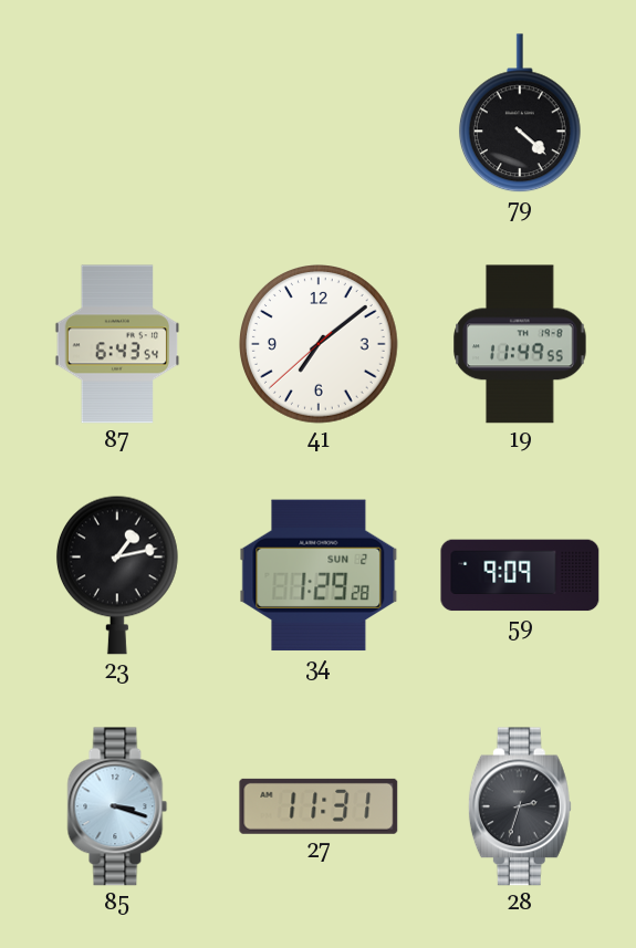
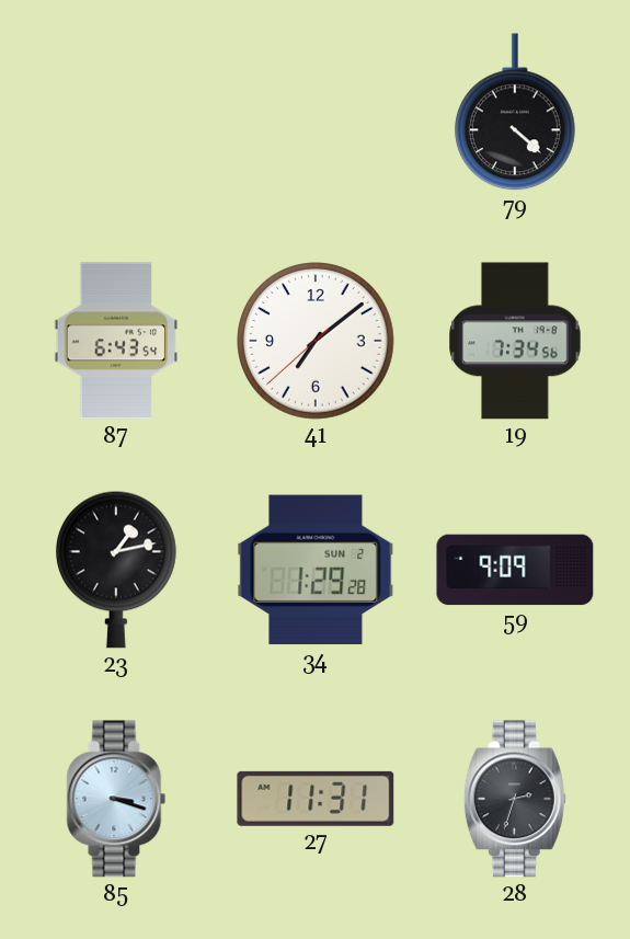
19: 11:49 -> 7:34 (515, 341)
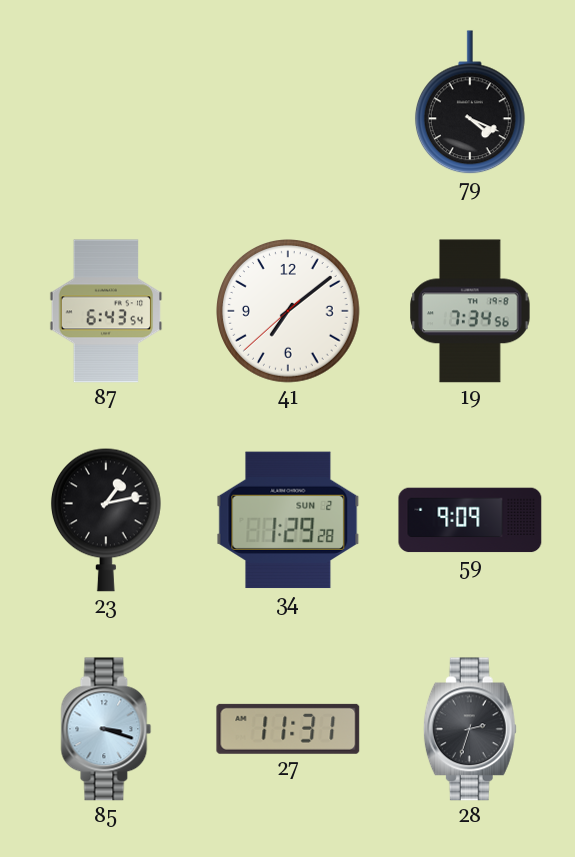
79: 4:22 -> 4:19 (470, 103)
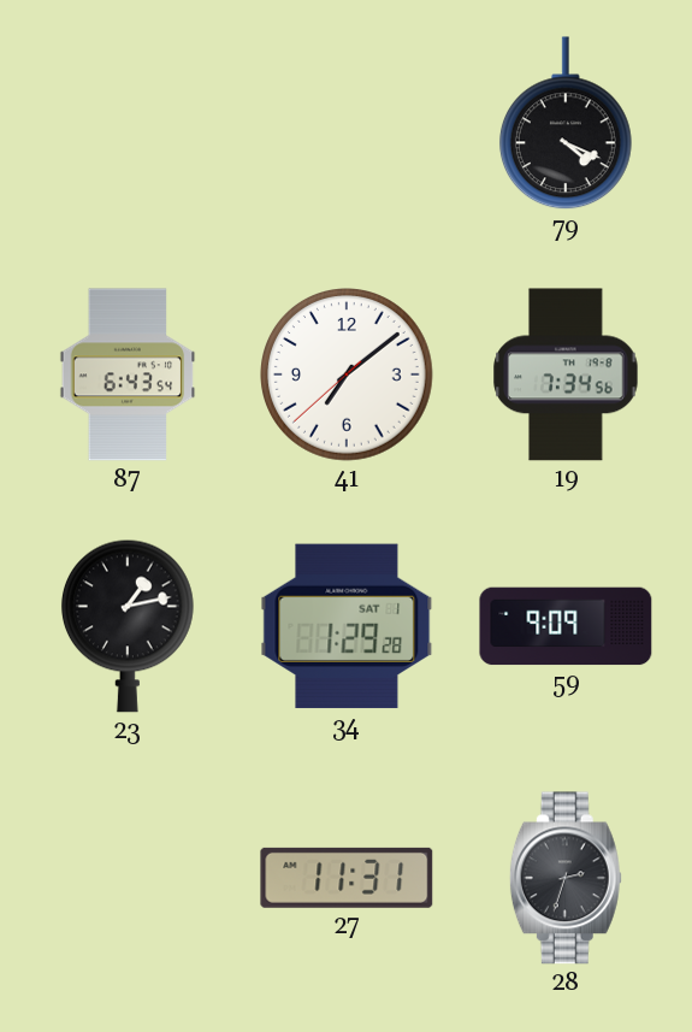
34 date: SUN 2 -> SAT 1 (347, 626)
85: 3:18 -> none (106, 729)
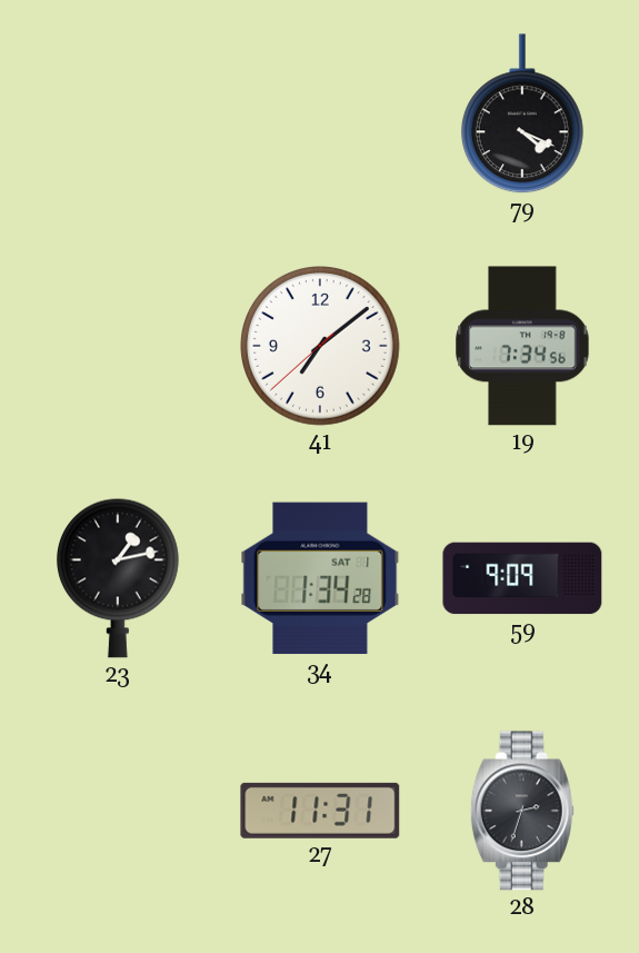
87: 6:43 -> none (128, 375)
34: 1:29 -> 1:34 (320, 578)
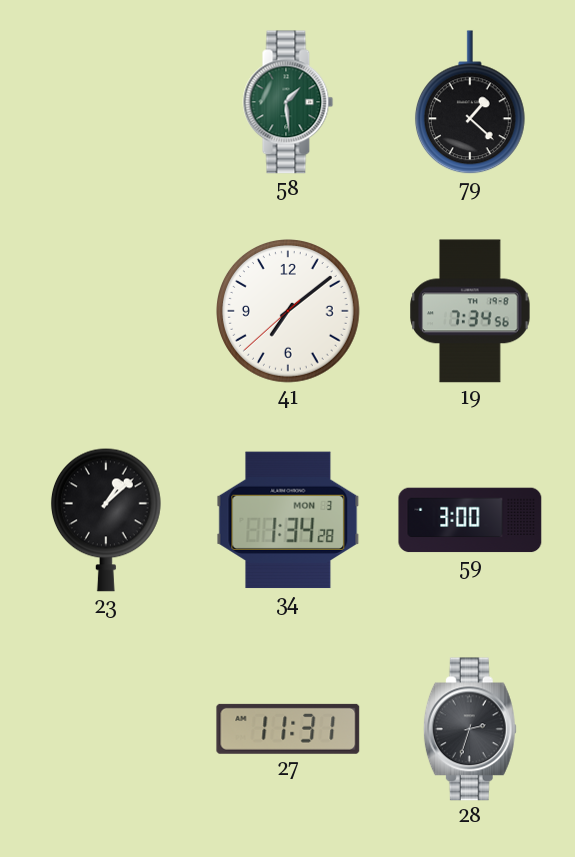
58: none -> 1:29 (288, 102)
79: 4:19 -> 1:22 (470, 103)
23: 1:13 -> 1:08 (106, 520)
34 date: SAT 1 -> MON 3 (288, 520)
59: 9:09 -> 3:00 (470, 520)
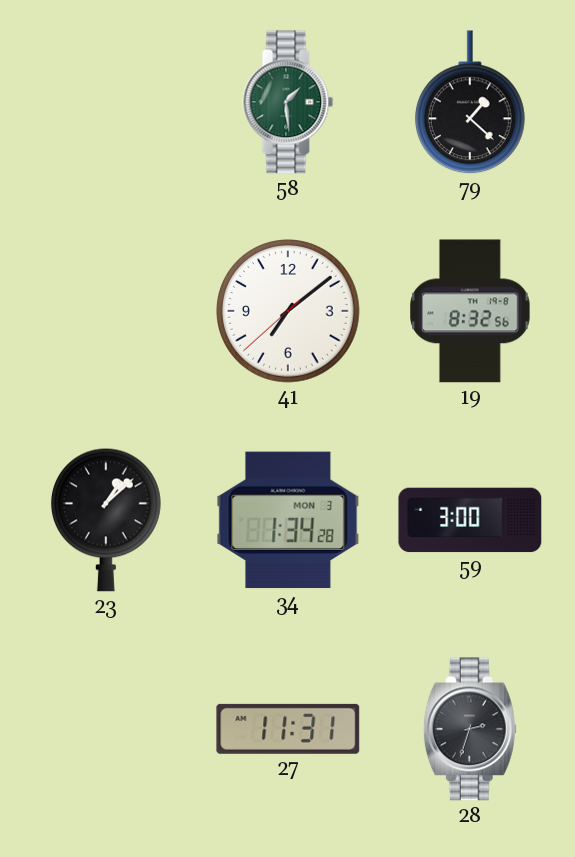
19: 7:34 -> 8:32 (470, 311)
